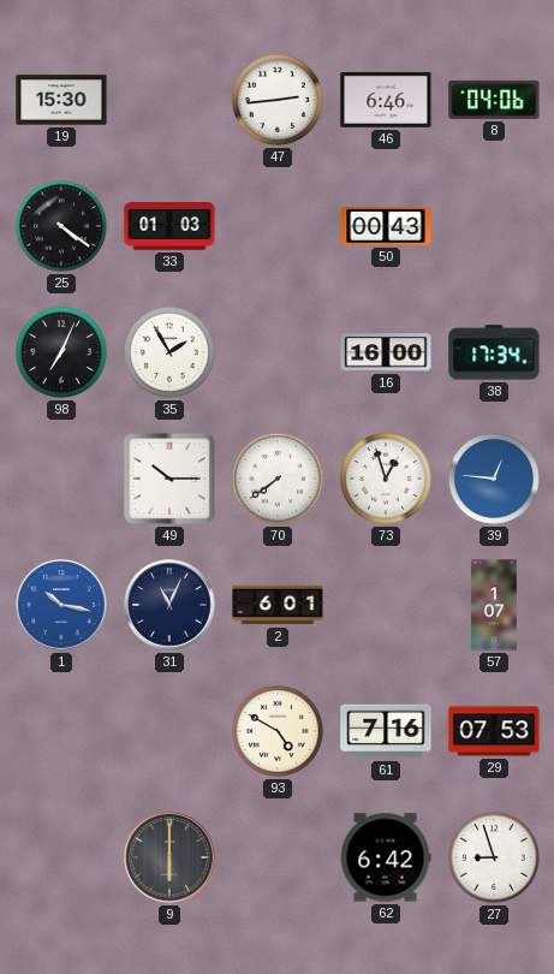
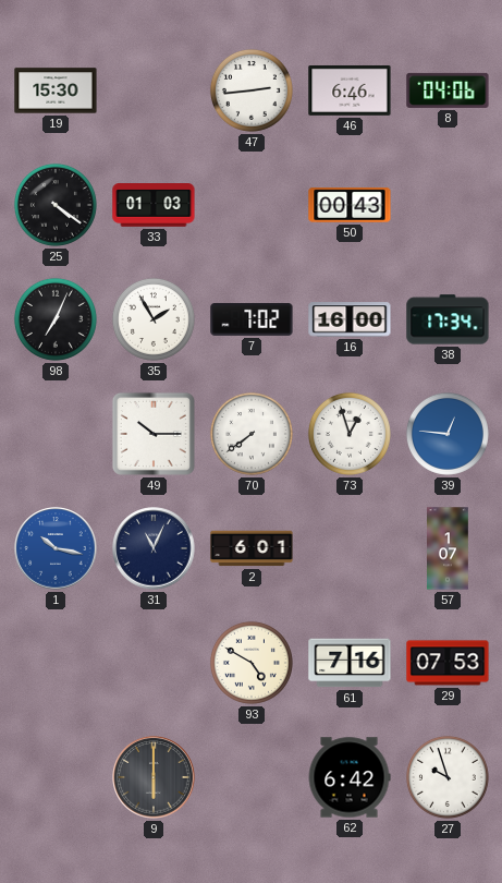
7: none -> 7:02 (252, 319)
27: 8:57 -> 9:57 (448, 777)
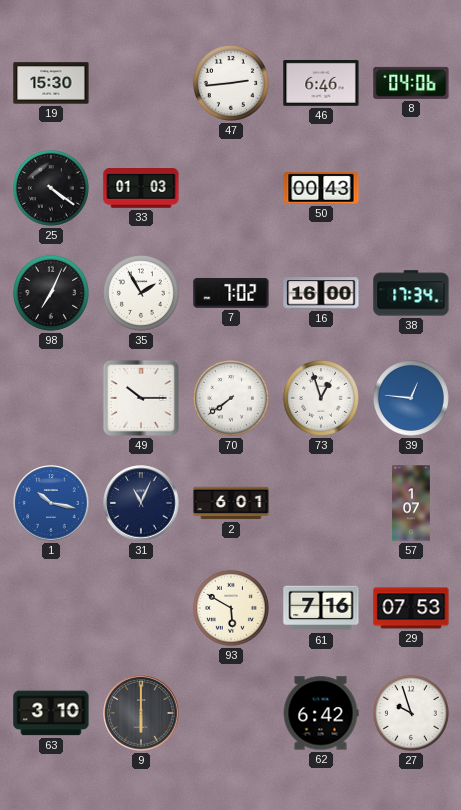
93: 4:50 -> 5:50 (231, 608)
63: none -> 3:10 (51, 713)
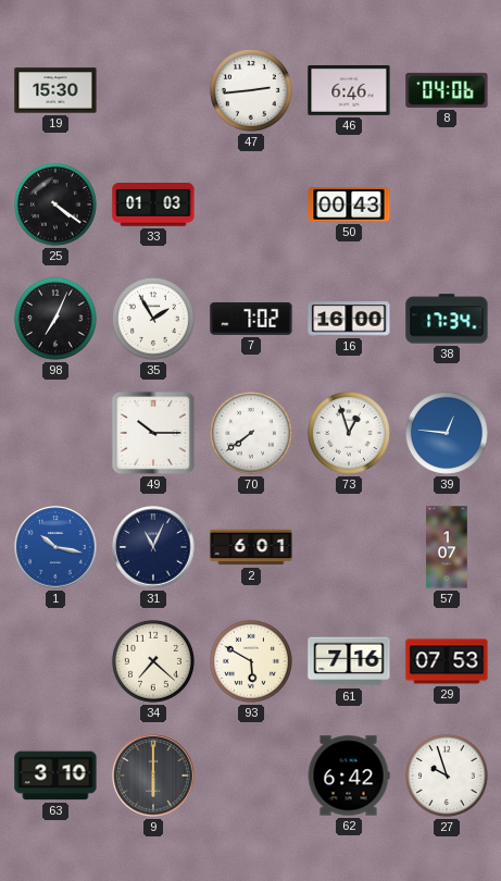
34: none -> 7:22 (153, 661)
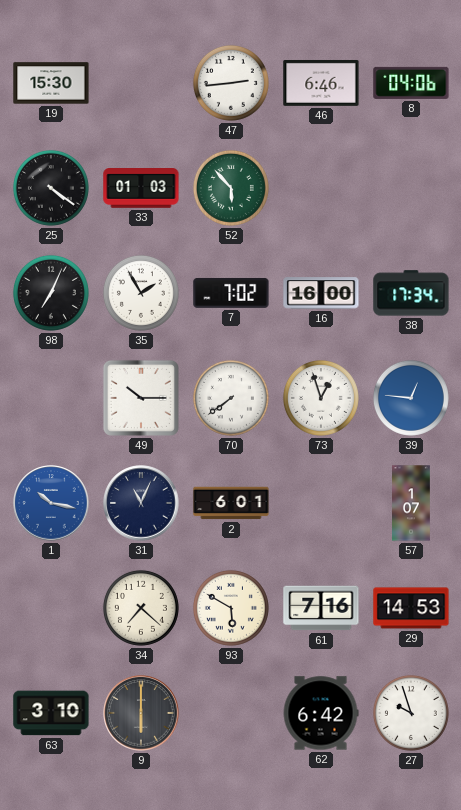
52: none -> 5:53 (231, 188)
50: 00:43 -> none (349, 204)
29: 07:53 -> 14:53 (411, 608)
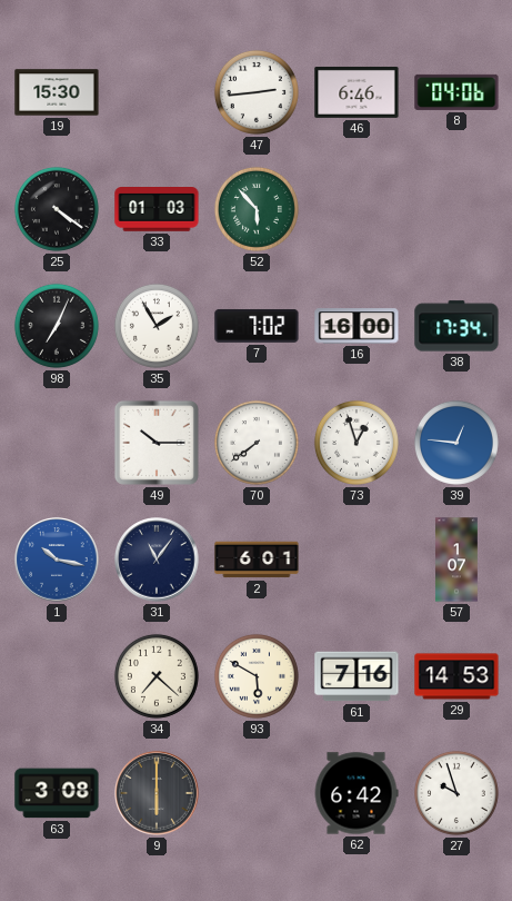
31: 11:04 -> 11:06 (157, 560)
63: 3:10 -> 3:08 (57, 793)
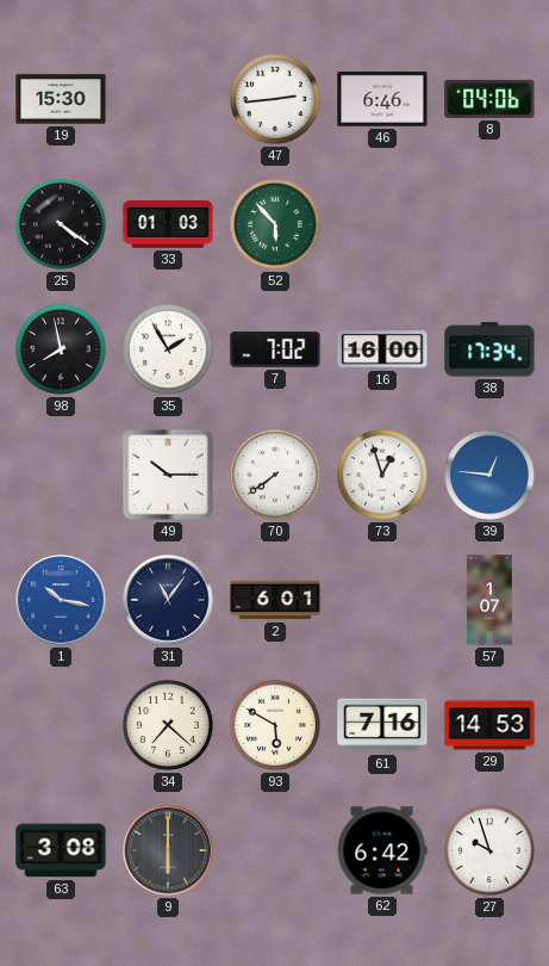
98: 7:04 -> 7:58 (61, 349)
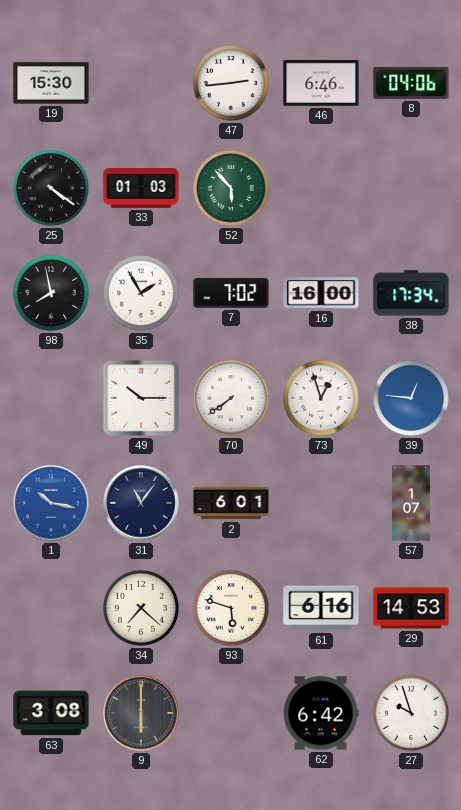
93: 5:50 -> 5:48 (231, 608)
61: 7:16 -> 6:16 (321, 608)
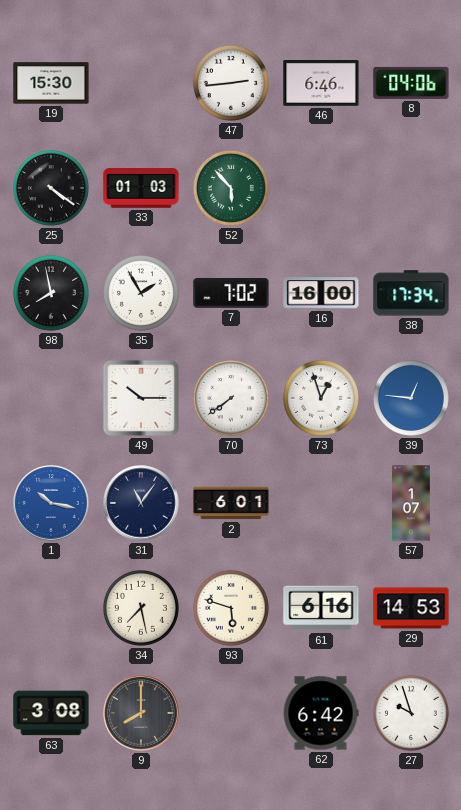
34: 7:22 -> 7:28 (141, 608)
9: 6:00 -> 8:00 (141, 713)
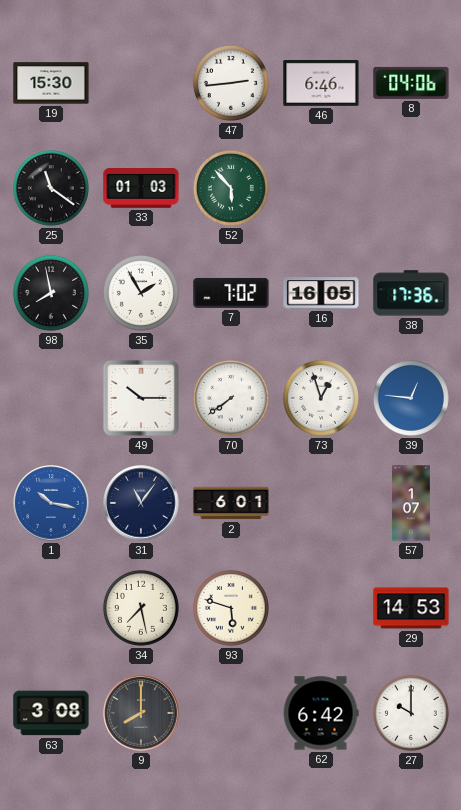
25: 4:21 -> 11:21 (51, 188)
16: 16:00 -> 16:05 (321, 293)
38: 17:34 -> 17:36 (411, 293)
61: 6:16 -> none (321, 608)
27: 9:57 -> 10:00 (411, 713)
